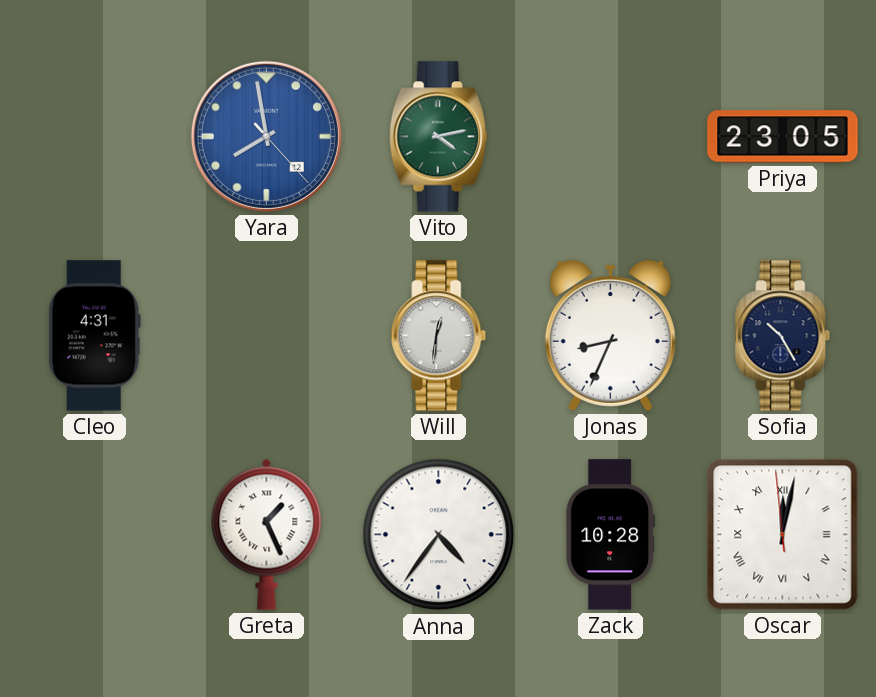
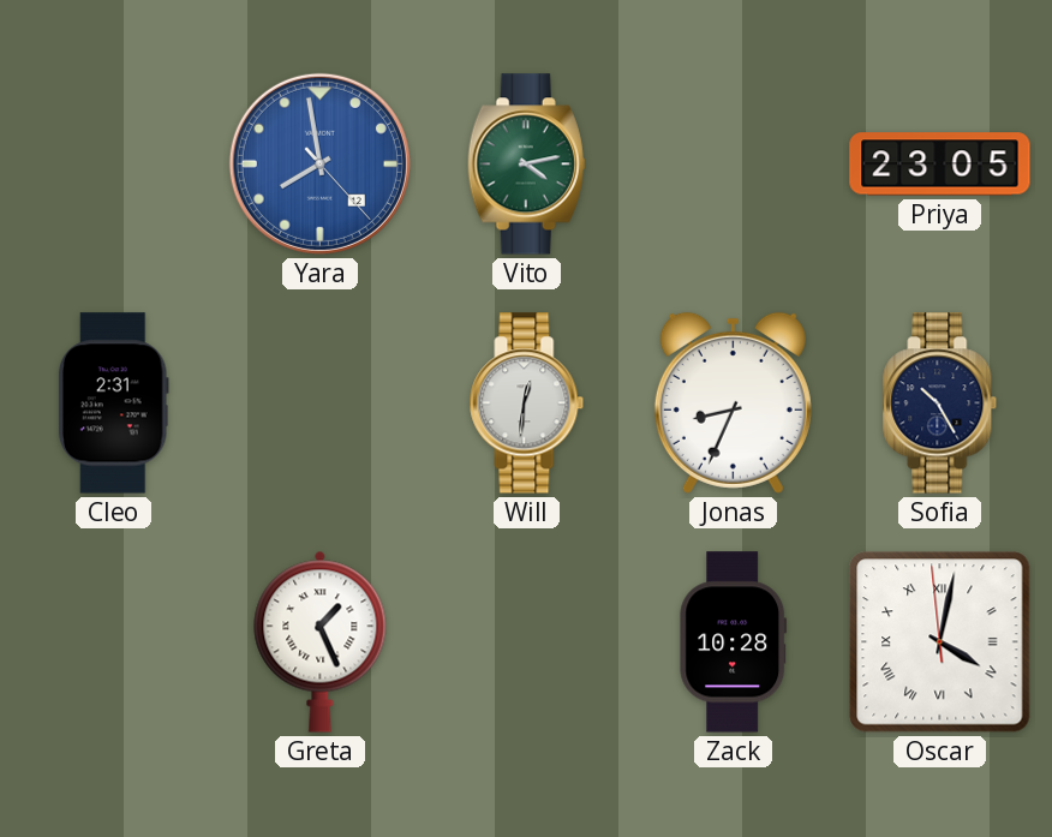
Cleo: 4:31 -> 2:31 (113, 403)
Anna: 4:36 -> none (439, 535)
Oscar: 12:01 -> 4:01 (940, 642)
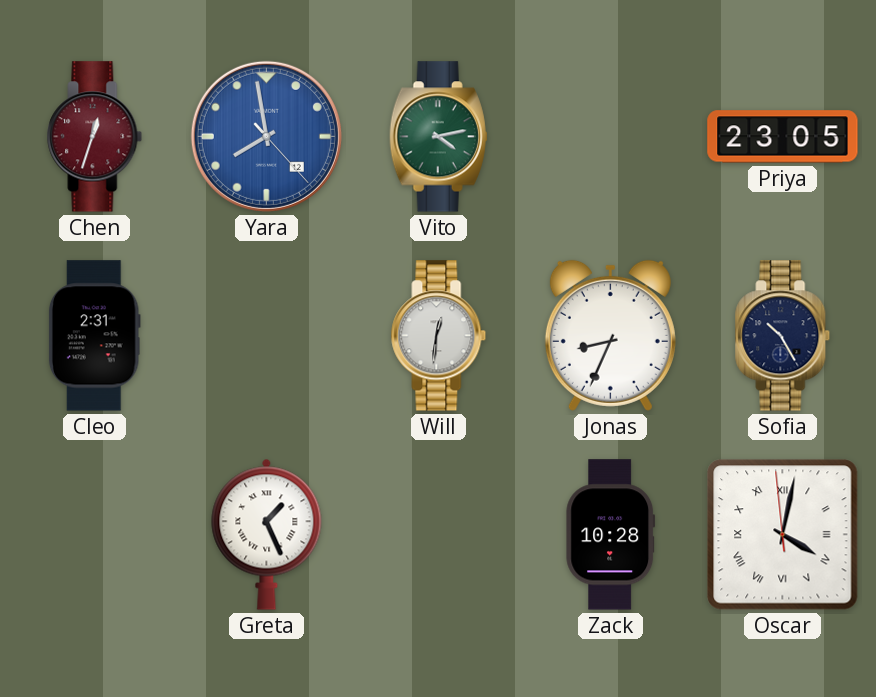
Chen: none -> 12:33 (95, 137)
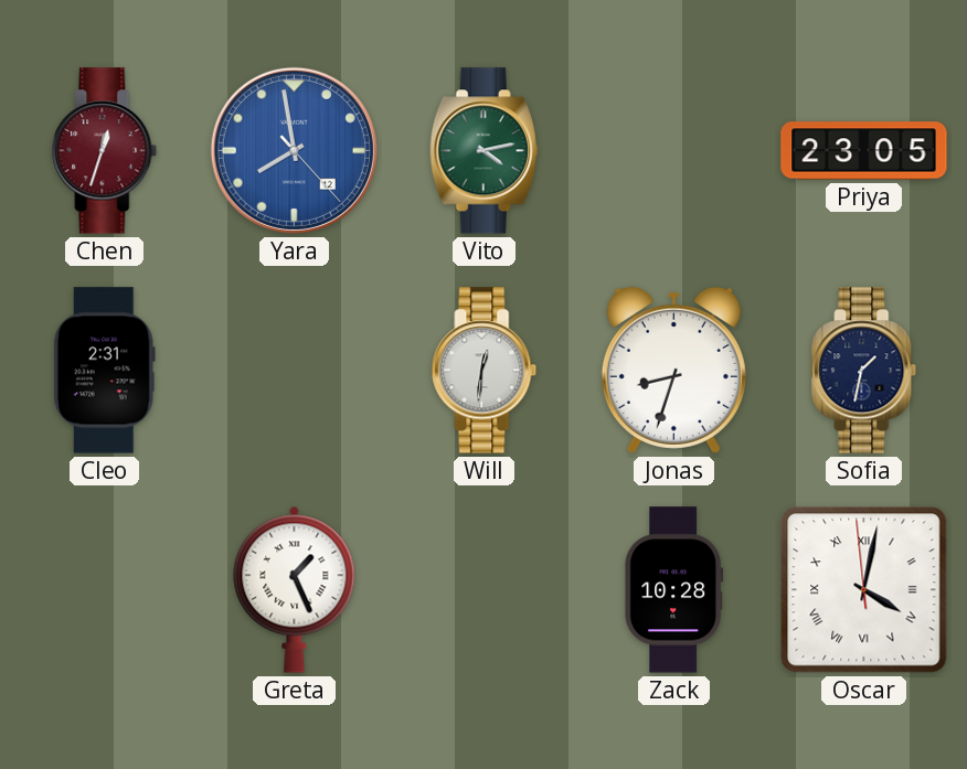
Jonas: 8:34 -> 8:33 (673, 370)
Sofia: 10:25 -> 1:32 (864, 371)
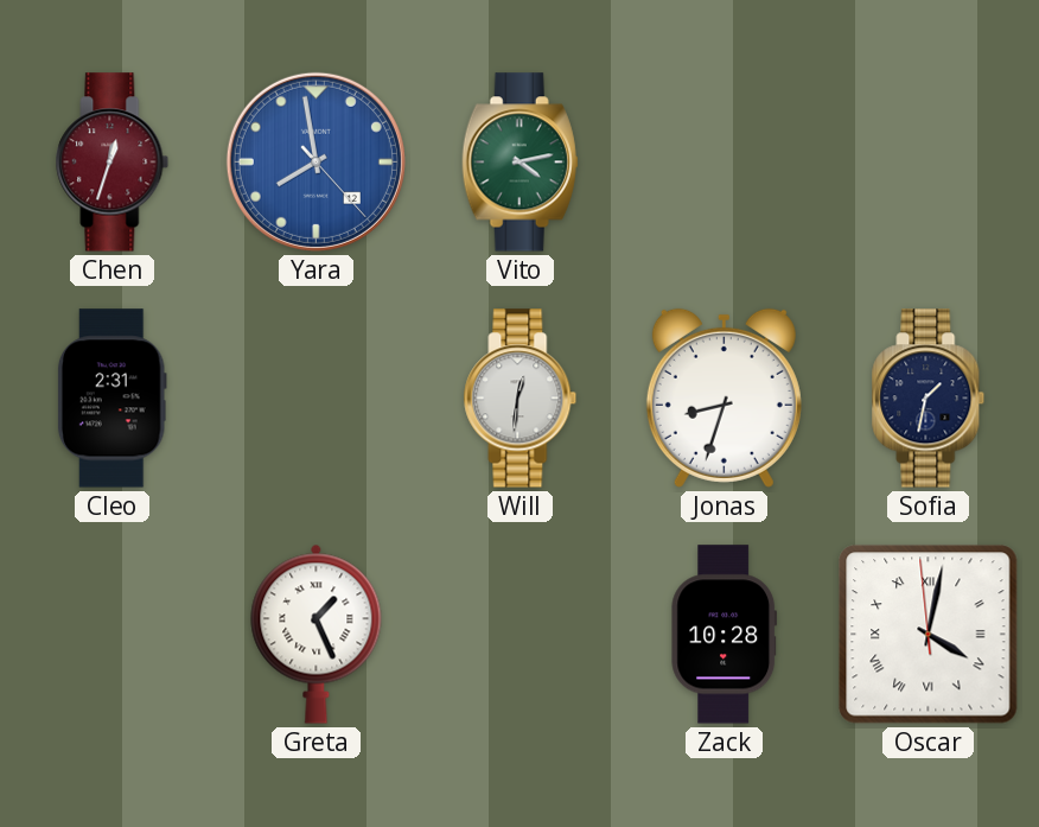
Priya: 23:05 -> none (864, 151)
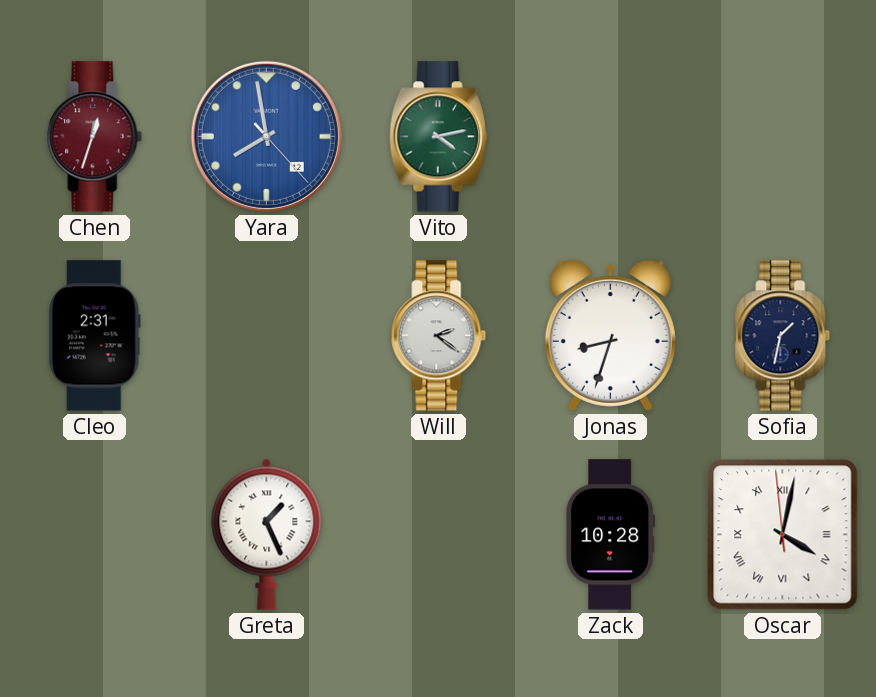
Will: 12:31 -> 2:21 (439, 336)
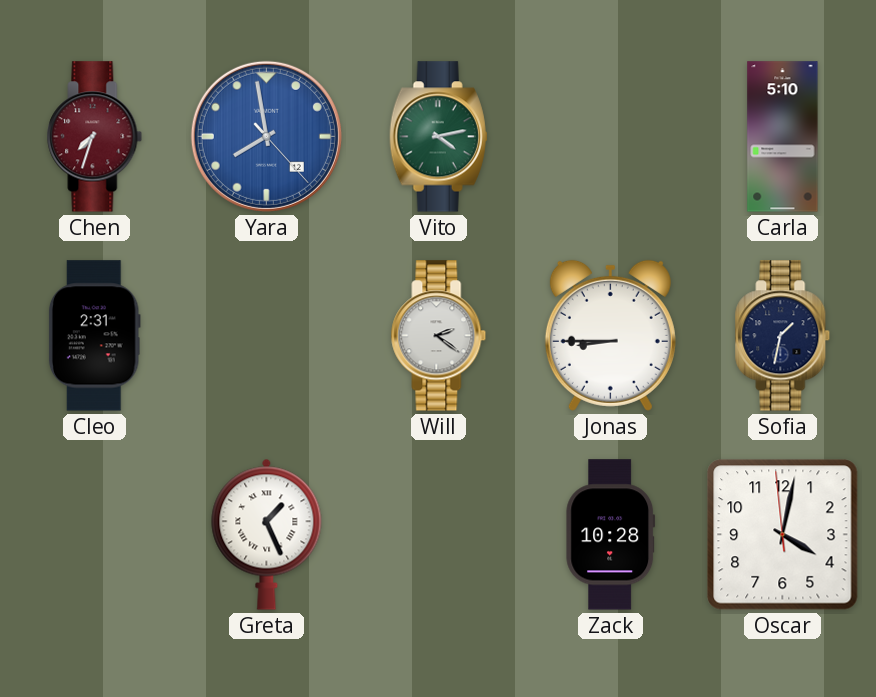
Chen: 12:33 -> 7:33 (95, 137)
Carla: none -> 5:10 (783, 137)
Jonas: 8:33 -> 8:45 (610, 335)
Oscar numerals: Roman -> Arabic (783, 535)
